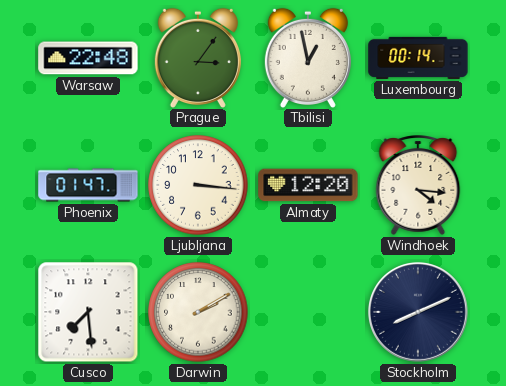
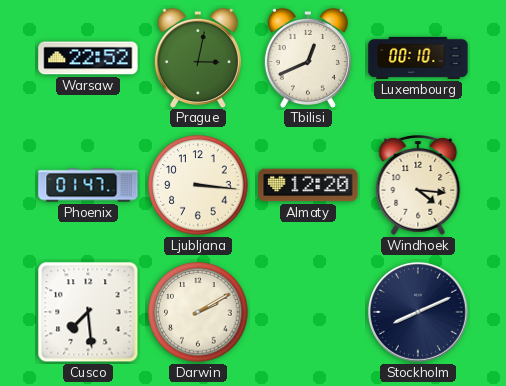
Warsaw: 22:48 -> 22:52 (88, 58)
Prague: 3:06 -> 3:02 (198, 57)
Tbilisi: 12:58 -> 12:41 (308, 57)
Luxembourg: 00:14 -> 00:10 (418, 58)
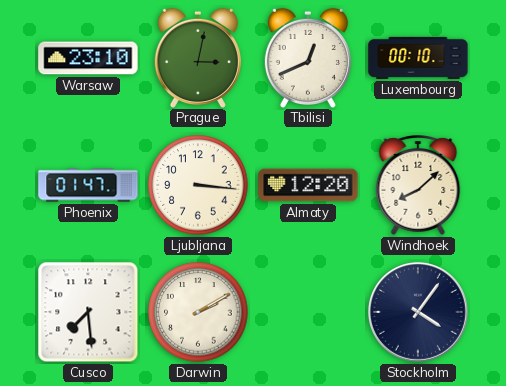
Warsaw: 22:52 -> 23:10 (88, 58)
Windhoek: 4:16 -> 8:08 (418, 185)
Stockholm: 8:11 -> 4:06 (418, 312)
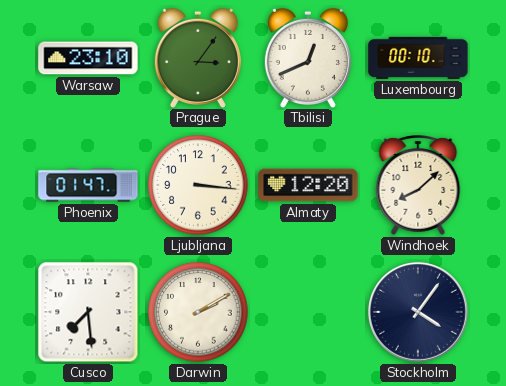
Prague: 3:02 -> 3:06 (198, 57)
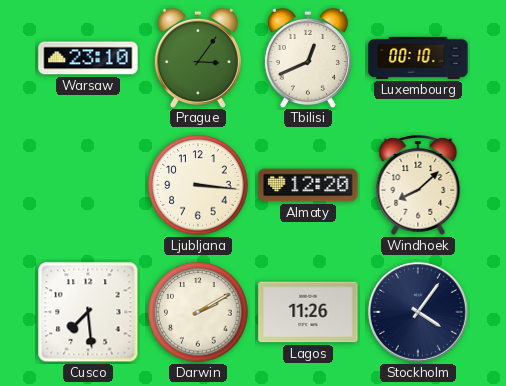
Phoenix: 01:47 -> none (88, 185)
Lagos: none -> 11:26 (308, 312)
